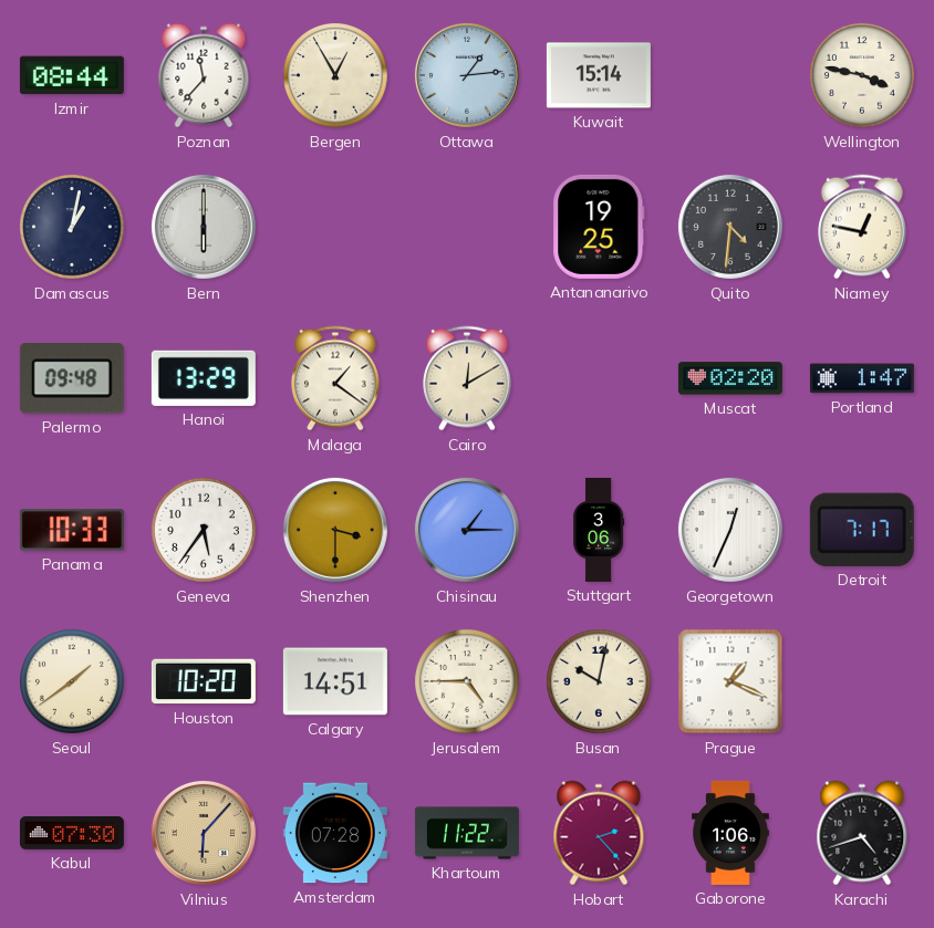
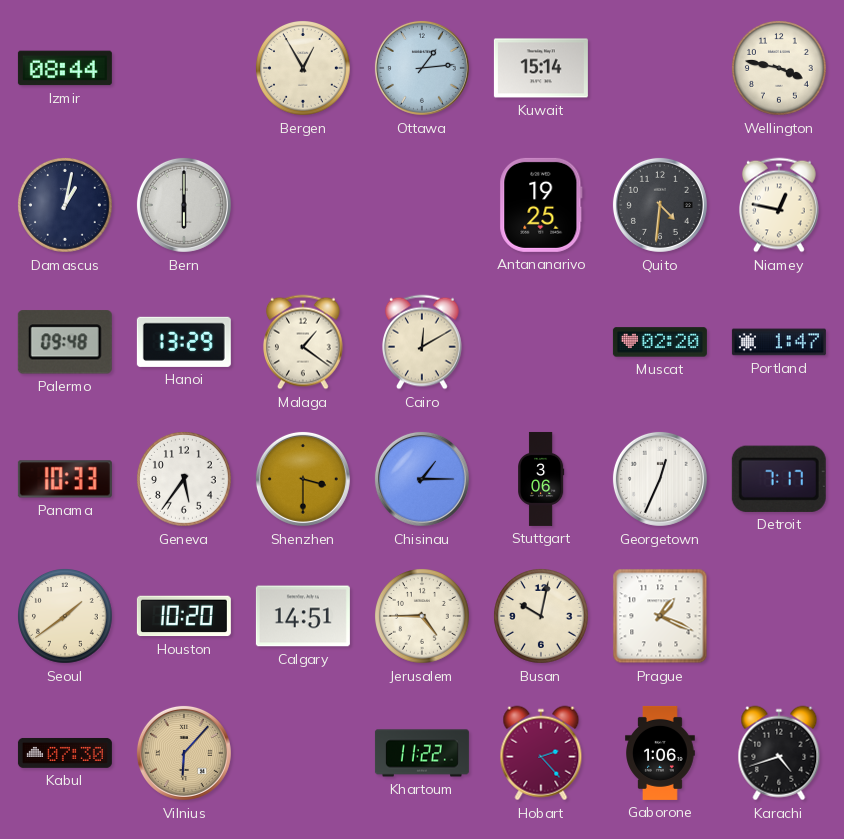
Poznan: 11:37 -> none (204, 75)
Amsterdam: 07:28 -> none (335, 833)
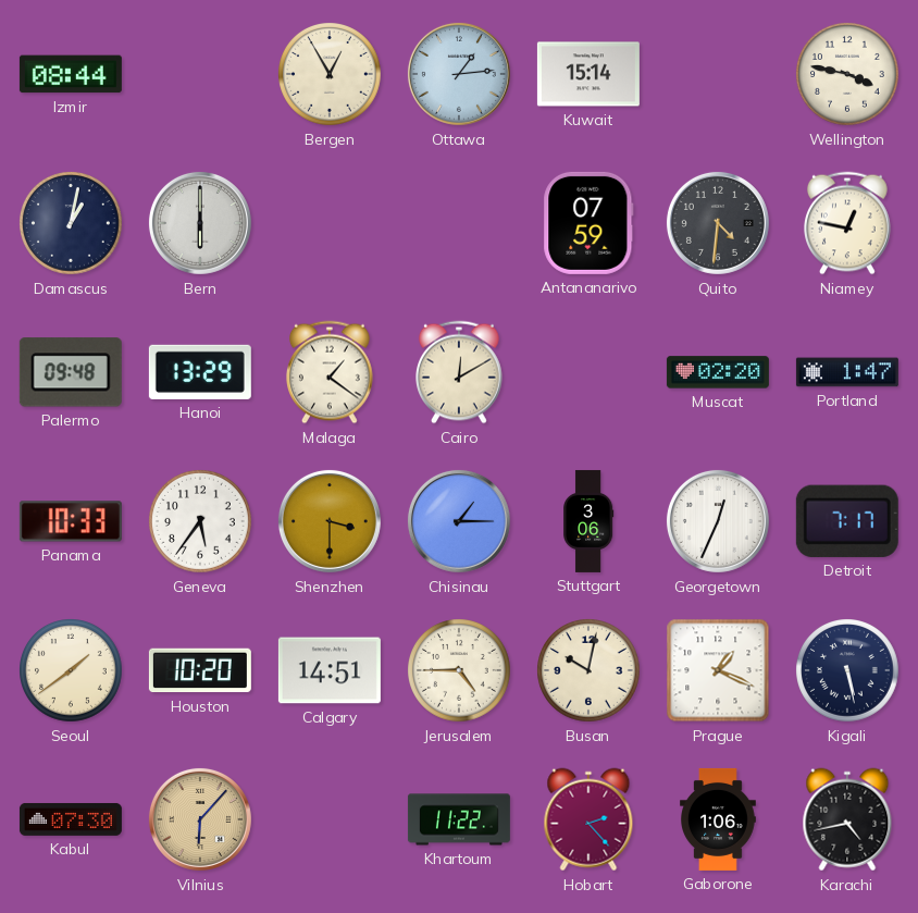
Antananarivo: 19:25 -> 07:59 (588, 223)
Kigali: none -> 5:28 (848, 671)
Karachi: 4:42 -> 4:43 (847, 819)
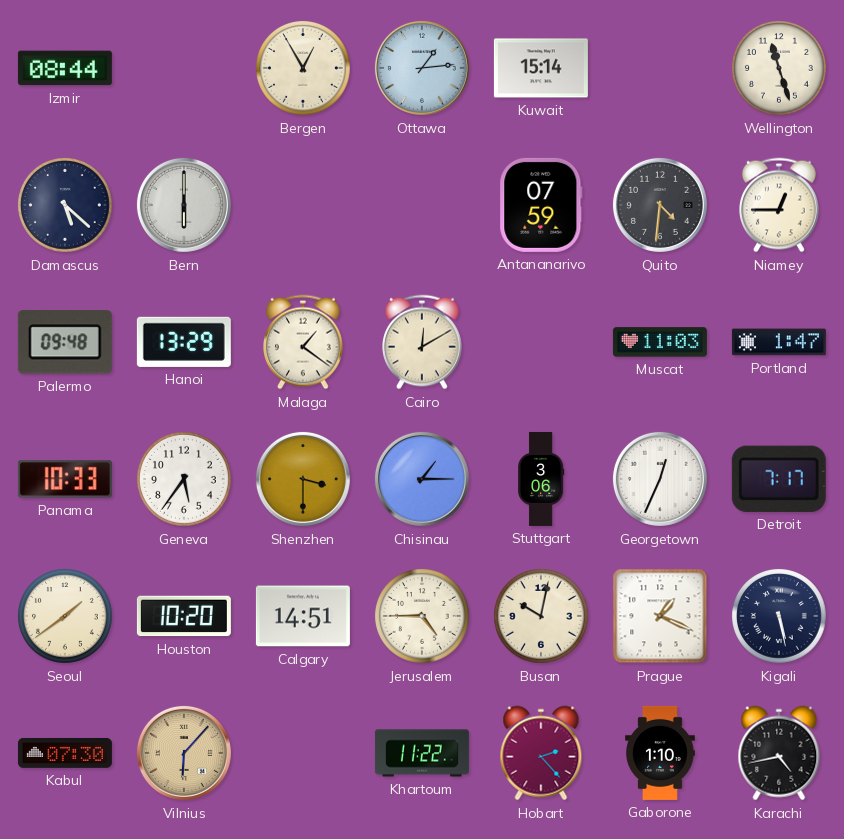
Wellington: 3:47 -> 11:27 (780, 69)
Damascus: 1:02 -> 5:22 (66, 206)
Niamey: 12:47 -> 12:45 (780, 205)
Muscat: 02:20 -> 11:03 (660, 342)
Gaborone: 1:06 -> 1:10 (661, 753)
